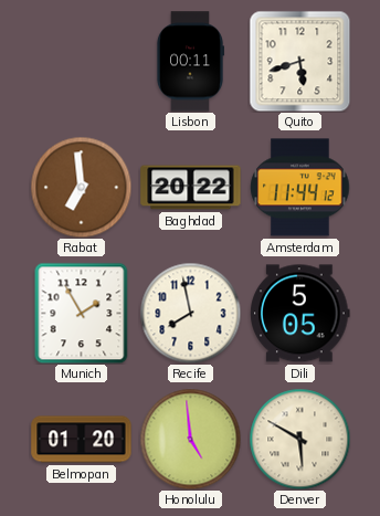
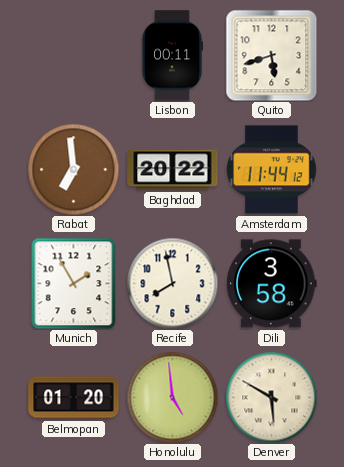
Dili: 5:05 -> 3:58 (272, 284)
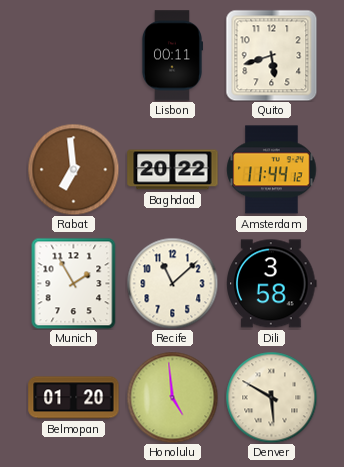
Recife: 7:58 -> 11:08 (172, 283)
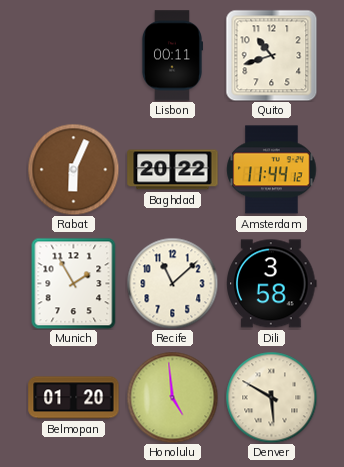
Quito: 5:42 -> 10:42 (271, 55)
Rabat: 6:59 -> 6:04 (73, 169)
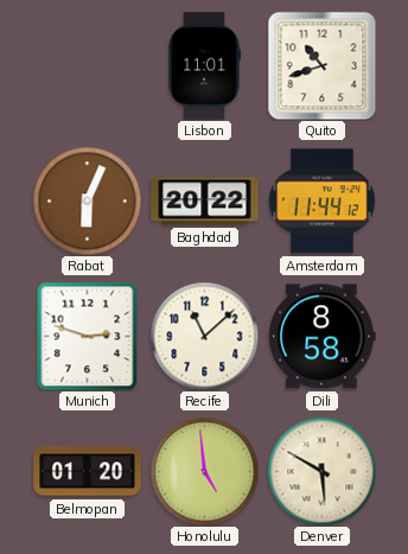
Lisbon: 00:11 -> 11:01 (203, 66)
Munich: 1:55 -> 2:48 (88, 336)
Dili: 3:58 -> 8:58 (323, 337)
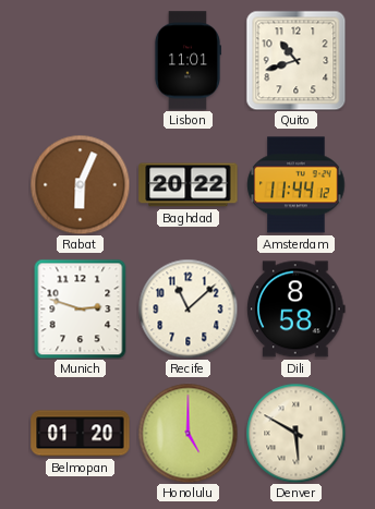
Honolulu: 4:59 -> 5:00 (187, 433)
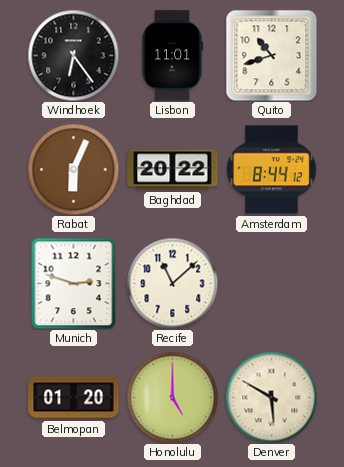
Windhoek: none -> 6:24 (73, 55)
Amsterdam: 11:44 -> 8:44 (272, 170)
Dili: 8:58 -> none (297, 310)
